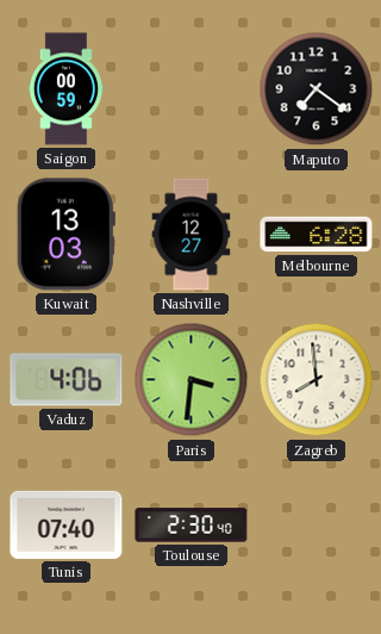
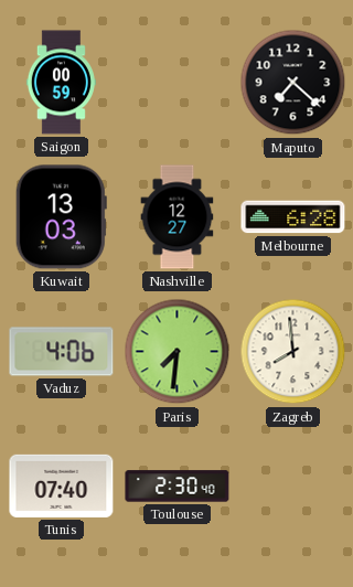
Maputo: 7:21 -> 7:22 (293, 83)
Paris: 3:31 -> 7:31 (178, 352)
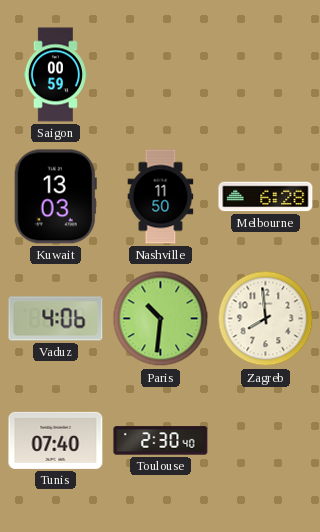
Maputo: 7:22 -> none (293, 83)
Nashville: 12:27 -> 11:50 (161, 197)
Paris: 7:31 -> 10:31 (161, 319)
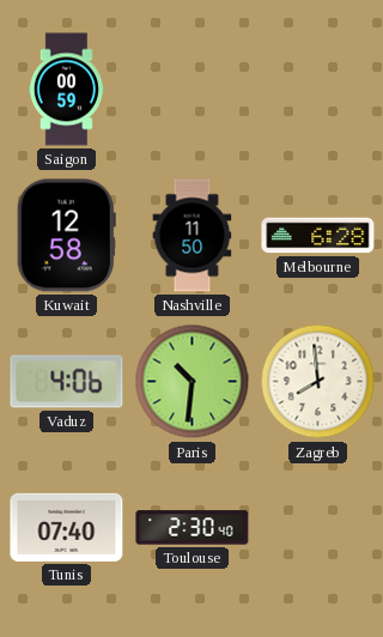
Kuwait: 13:03 -> 12:58 (66, 236)
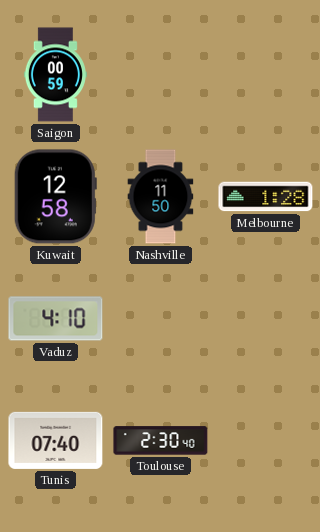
Melbourne: 6:28 -> 1:28 (266, 197)
Vaduz: 4:06 -> 4:10 (56, 319)
Paris: 10:31 -> none (193, 382)
Zagreb: 7:59 -> none (318, 382)
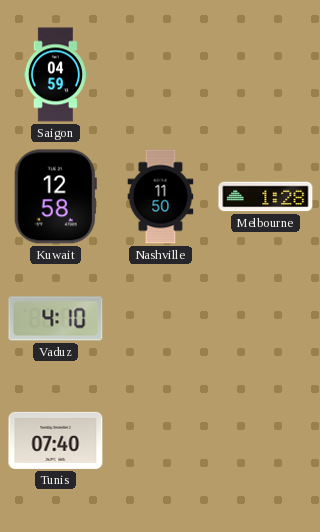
Saigon: 00:59 -> 04:59 (55, 75)
Toulouse: 2:30 -> none (161, 441)
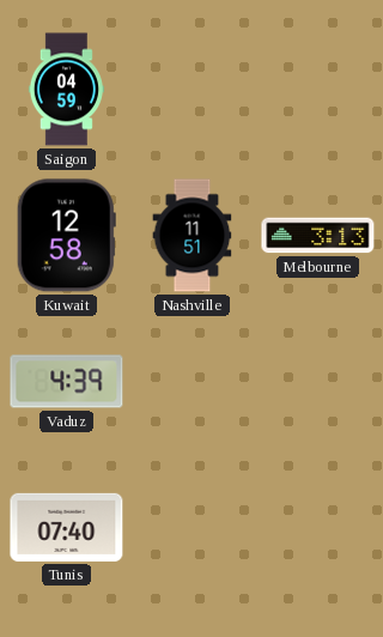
Nashville: 11:50 -> 11:51 (193, 236)
Melbourne: 1:28 -> 3:13 (318, 236)
Vaduz: 4:10 -> 4:39 (67, 382)
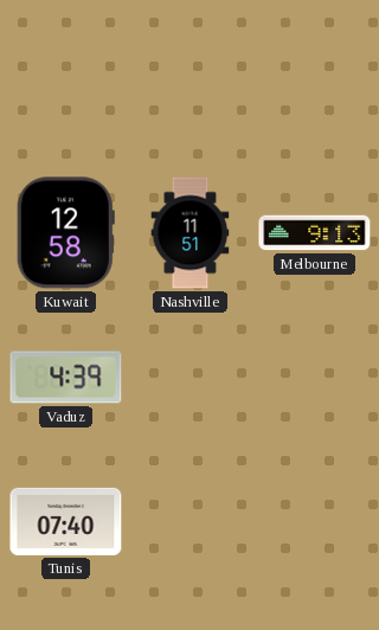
Saigon: 04:59 -> none (66, 90)
Melbourne: 3:13 -> 9:13 (315, 233)
